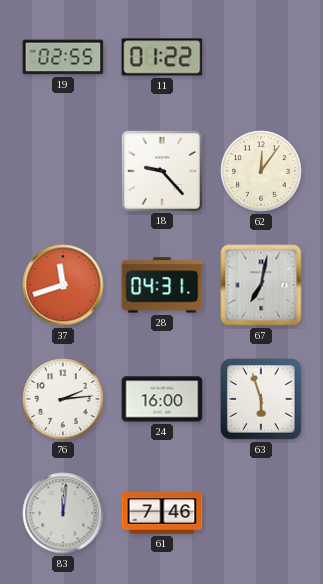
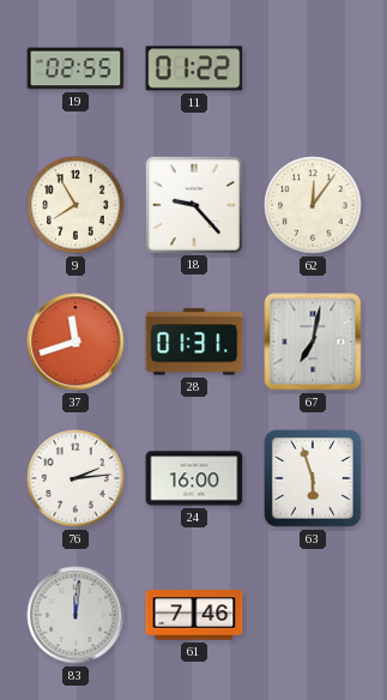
9: none -> 7:55 (75, 205)
28: 04:31 -> 01:31 (194, 342)
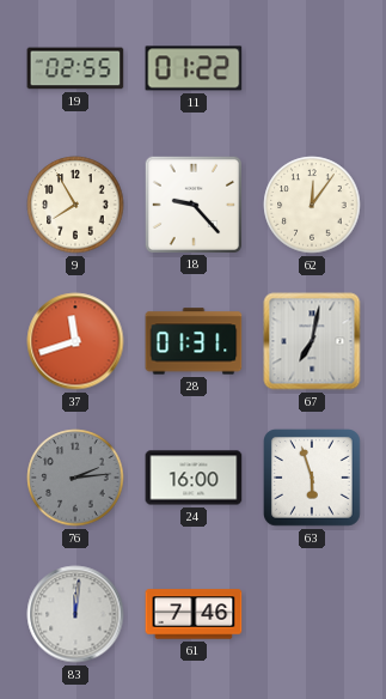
76 dial: white -> grey (75, 478)
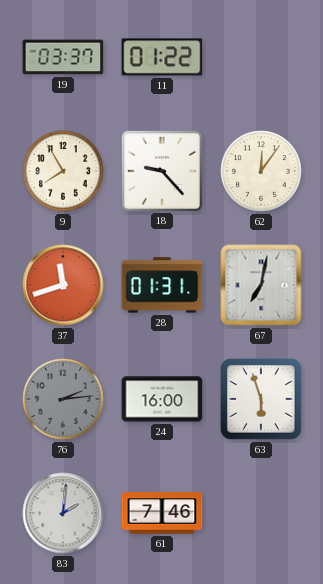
19: 02:55 -> 03:37 (63, 57)
83: 12:01 -> 2:01 (63, 513)
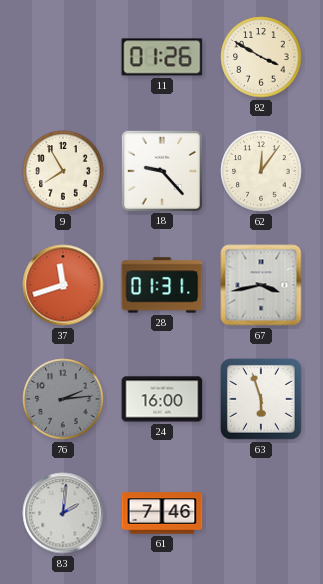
19: 03:37 -> none (63, 57)
11: 01:22 -> 01:26 (162, 57)
82: none -> 3:50 (261, 57)
67: 7:02 -> 3:43 (261, 285)
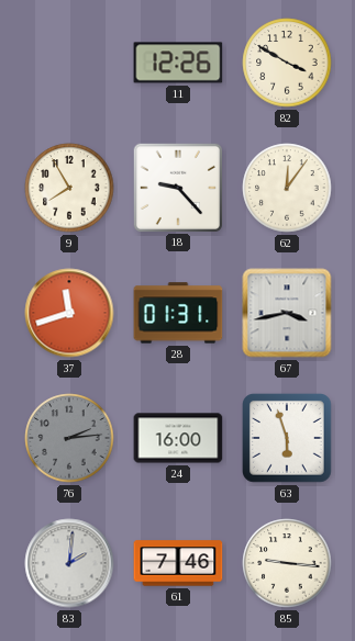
11: 01:26 -> 12:26 (178, 63)
85: none -> 9:16 (287, 563)
